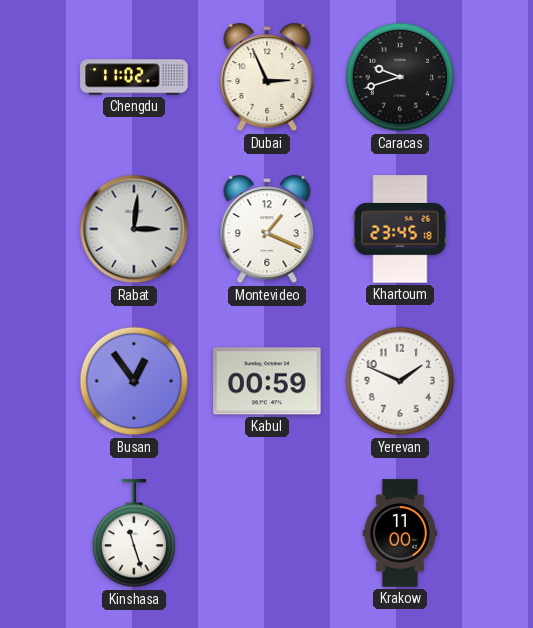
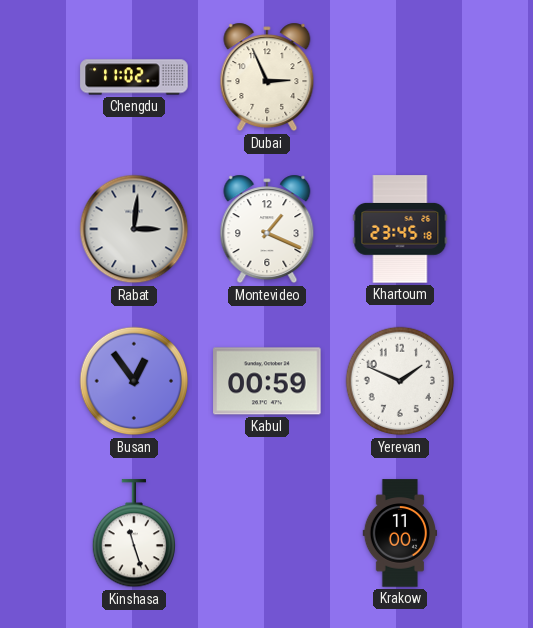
Caracas: 9:42 -> none (400, 77)
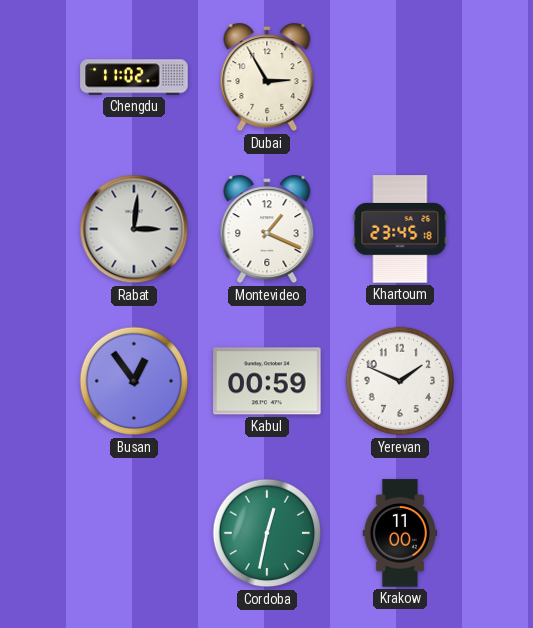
Dubai: 2:56 -> 2:55 (267, 77)
Kinshasa: 11:27 -> none (133, 534)
Cordoba: none -> 12:32 (267, 533)
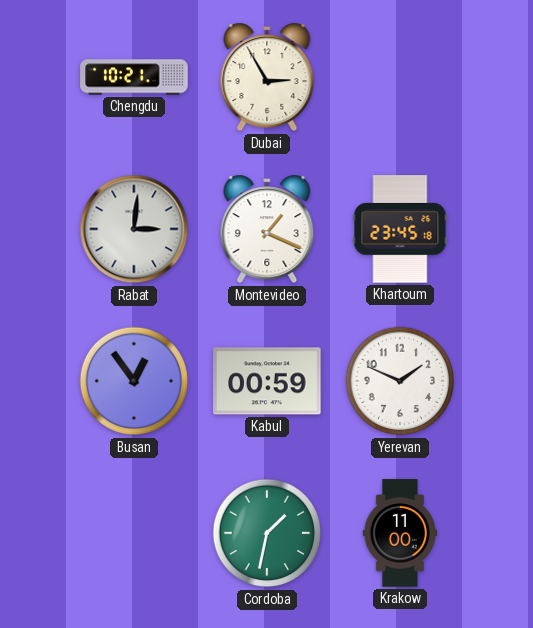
Chengdu: 11:02 -> 10:21 (134, 77)
Cordoba: 12:32 -> 1:32 (267, 533)
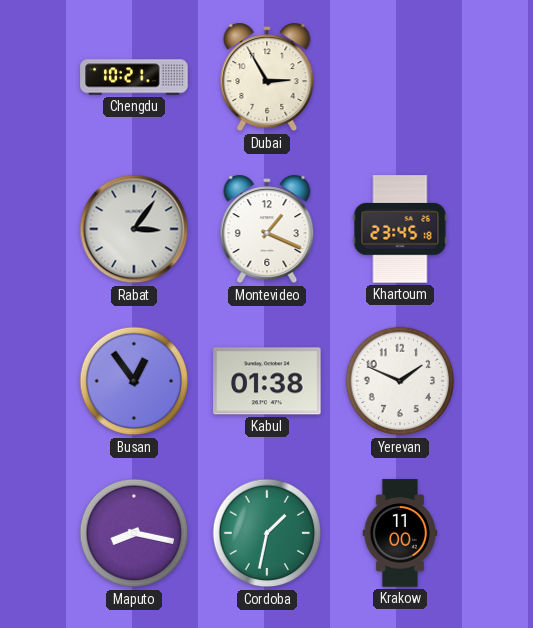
Rabat: 3:01 -> 3:06 (134, 229)
Kabul: 00:59 -> 01:38 (267, 381)
Maputo: none -> 8:17 (134, 533)
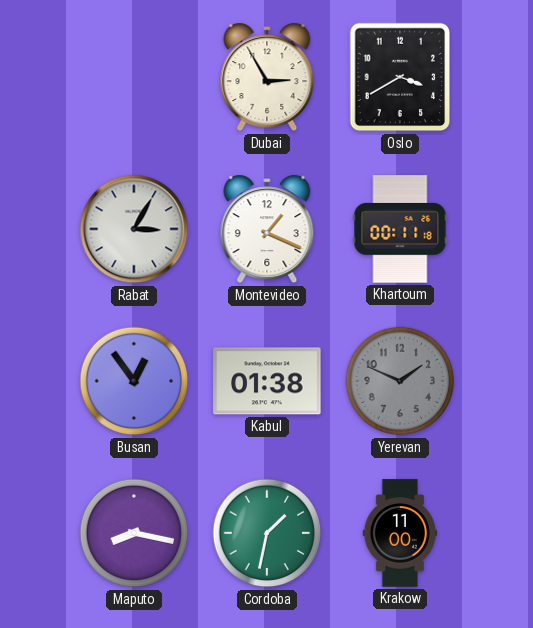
Chengdu: 10:21 -> none (134, 77)
Oslo: none -> 3:40 (400, 77)
Rabat: 3:06 -> 3:05 (134, 229)
Khartoum: 23:45 -> 00:11 (400, 229)
Yerevan dial: white -> grey (400, 381)
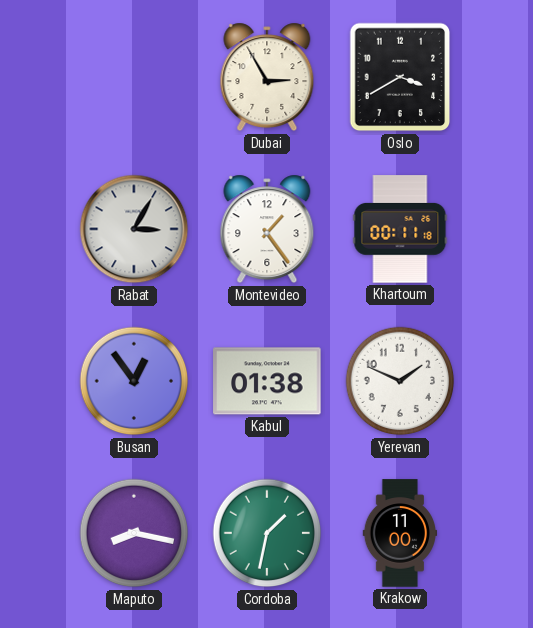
Montevideo: 1:19 -> 1:24 (267, 229)
Yerevan dial: grey -> white (400, 381)
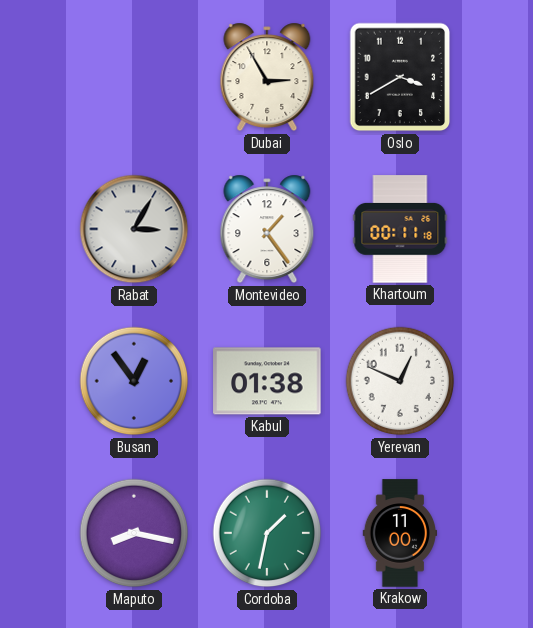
Yerevan: 1:49 -> 12:49 (400, 381)
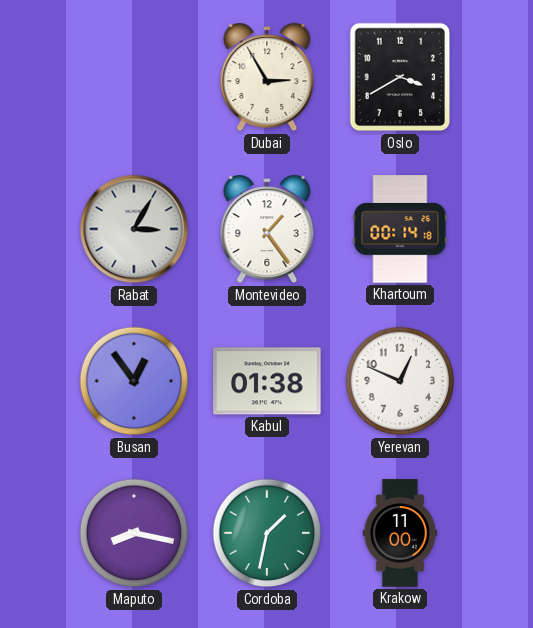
Khartoum: 00:11 -> 00:14 (400, 229)
